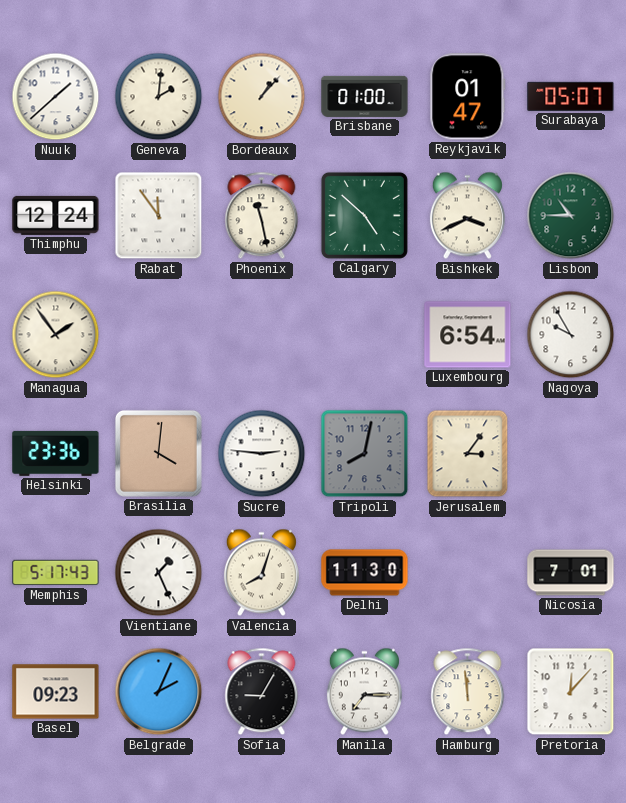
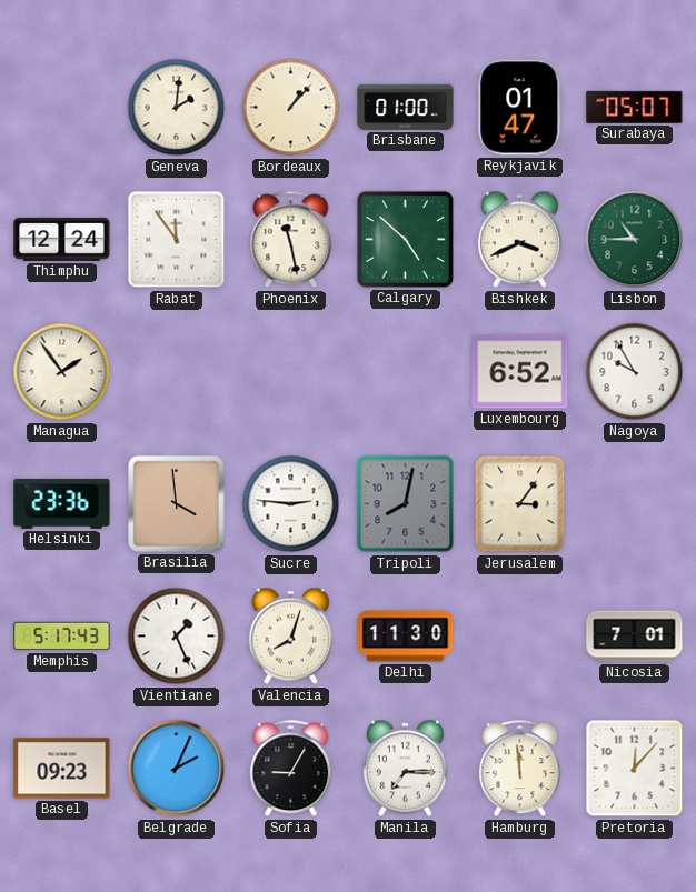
Nuuk: 1:38 -> none (56, 97)
Luxembourg: 6:54 -> 6:52 (520, 372)
Brasilia: 4:01 -> 3:59 (176, 503)
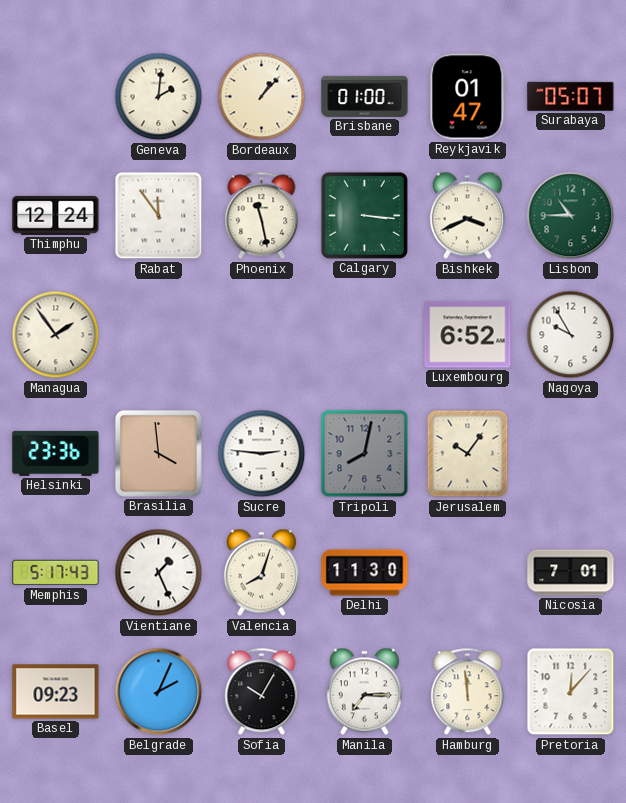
Calgary: 4:52 -> 3:16 (364, 215)
Jerusalem: 3:06 -> 10:06 (468, 454)
Sofia: 9:05 -> 10:05 (262, 692)
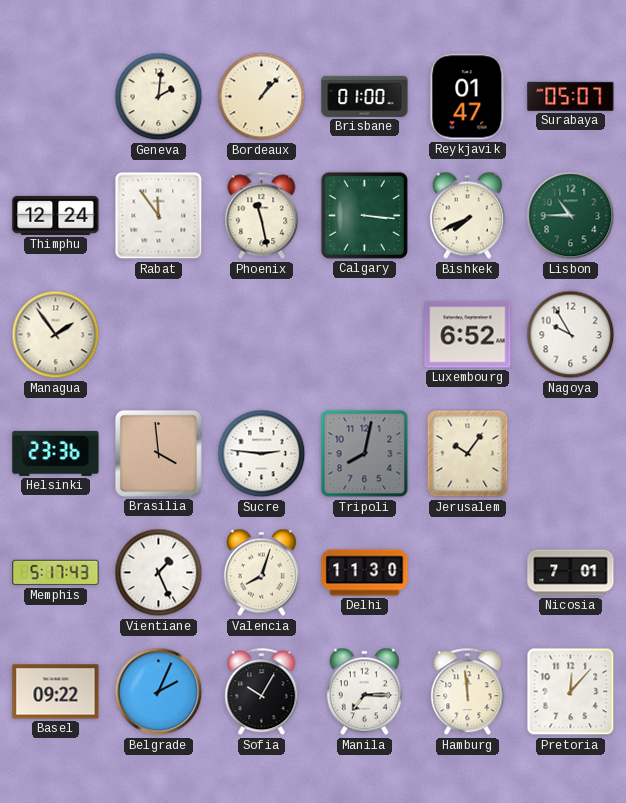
Bishkek: 3:41 -> 7:41 (467, 216)
Basel: 09:23 -> 09:22 (56, 692)
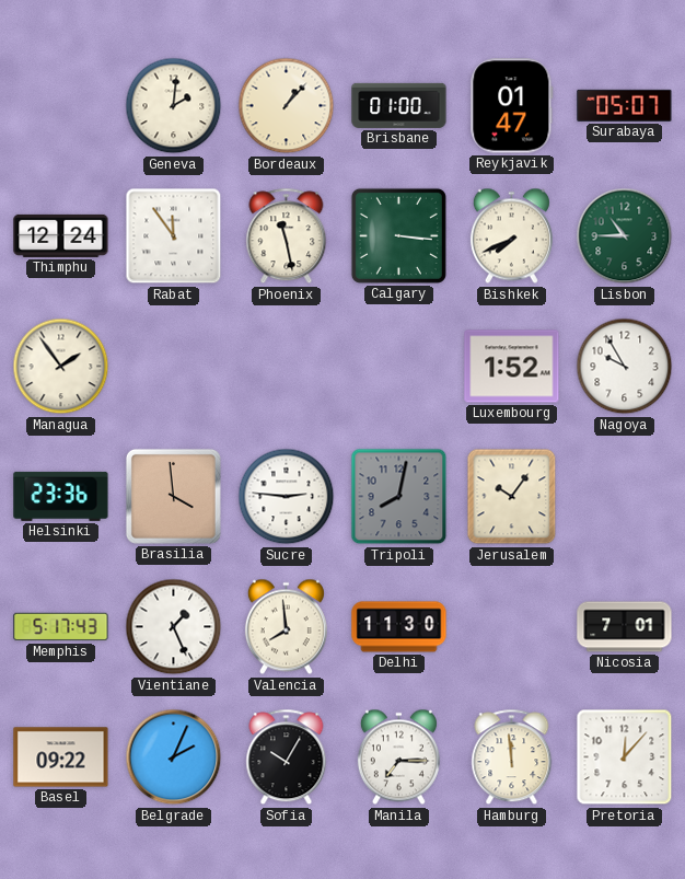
Luxembourg: 6:52 -> 1:52 (512, 367)
Valencia: 8:03 -> 7:59 (286, 627)
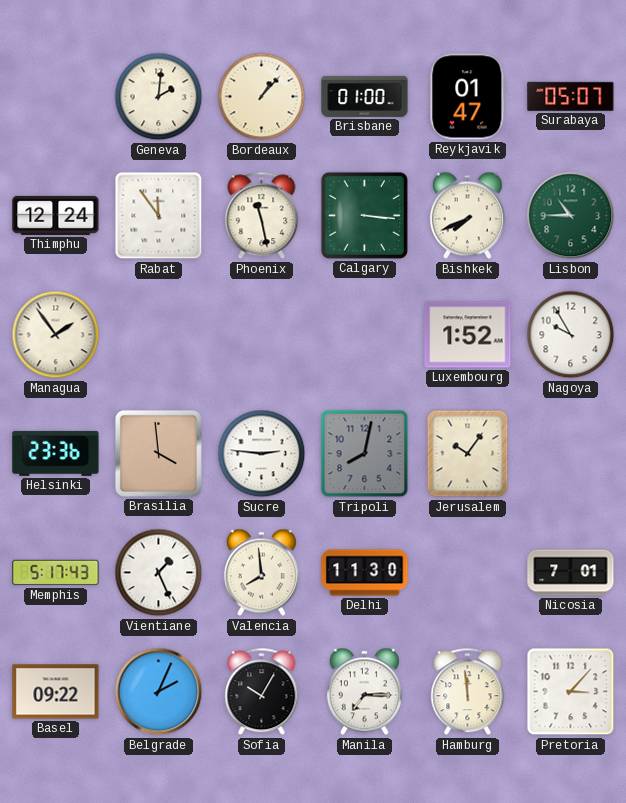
Pretoria: 12:07 -> 3:07 (571, 692)
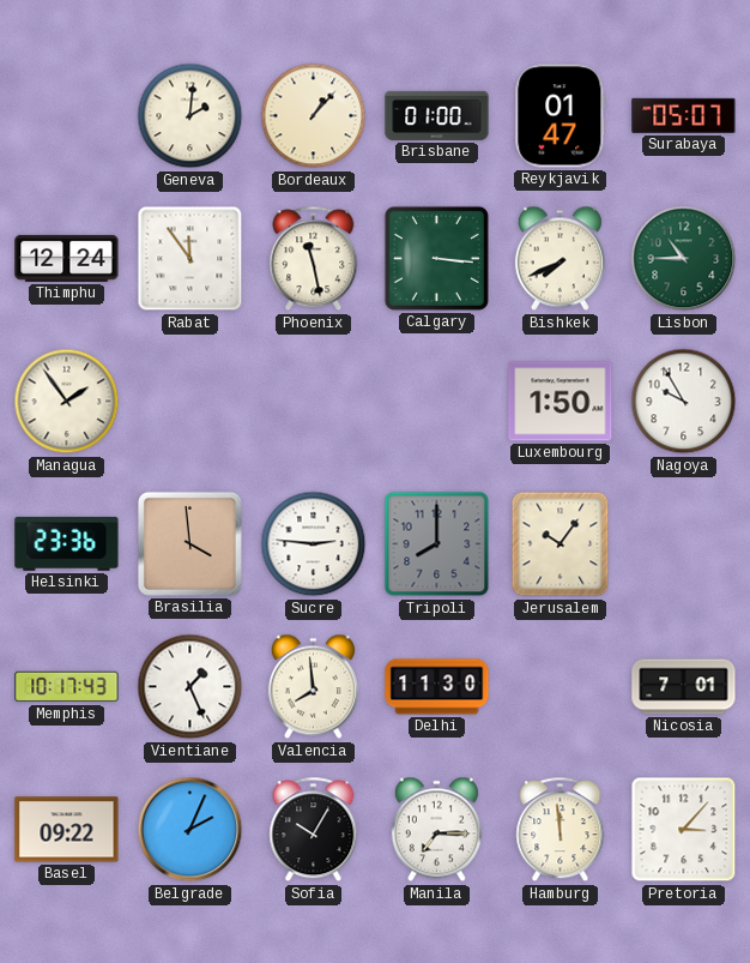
Luxembourg: 1:52 -> 1:50 (561, 402)
Tripoli: 8:02 -> 8:00 (437, 544)
Memphis: 5:17 -> 10:17 (67, 687)
